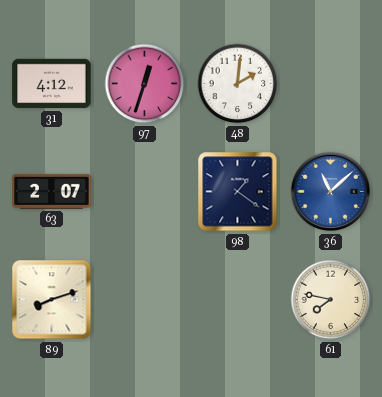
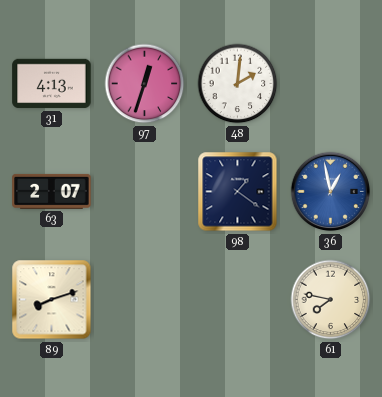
31: 4:12 -> 4:13 (52, 84)
36: 11:08 -> 12:58 (331, 192)
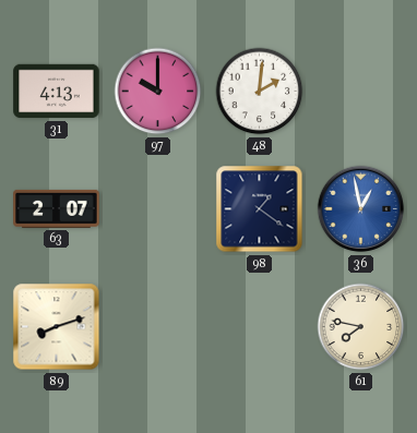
97: 12:33 -> 10:00 (158, 92)
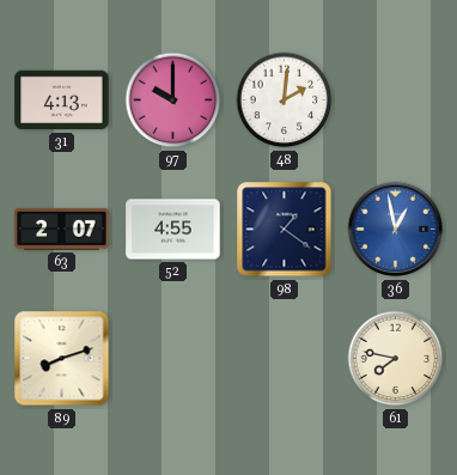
52: none -> 4:55 (173, 230)
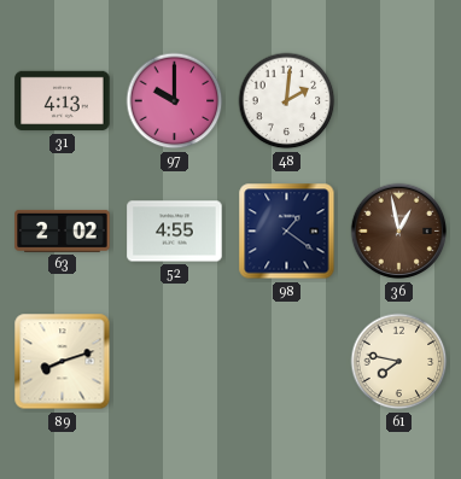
63: 2:07 -> 2:02 (63, 230)
36 dial: blue -> brown (399, 232)
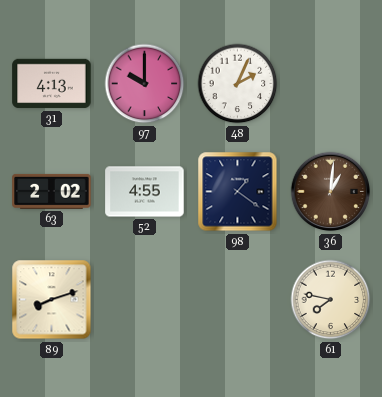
48: 2:01 -> 2:04 (238, 84)
36: 12:58 -> 1:01 (331, 192)
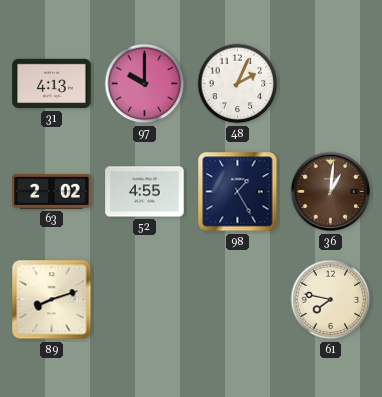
98: 1:21 -> 1:25 (238, 192)
